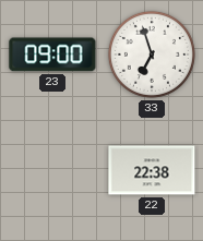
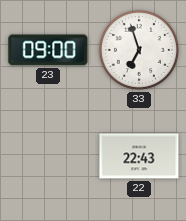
22: 22:38 -> 22:43 (139, 156)
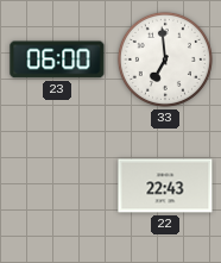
23: 09:00 -> 06:00 (57, 60)
33: 6:57 -> 6:59 (165, 60)
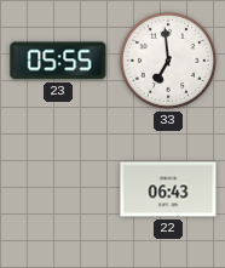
23: 06:00 -> 05:55 (58, 61)
22: 22:43 -> 06:43 (168, 189)
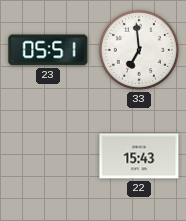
23: 05:55 -> 05:51 (48, 50)
22: 06:43 -> 15:43 (139, 156)
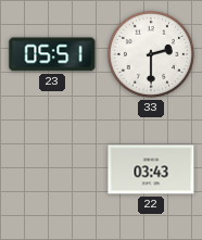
33: 6:59 -> 2:30 (151, 54)
22: 15:43 -> 03:43 (151, 169)
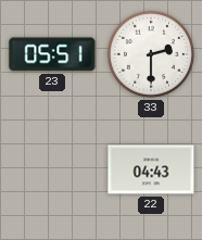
22: 03:43 -> 04:43 (151, 169)
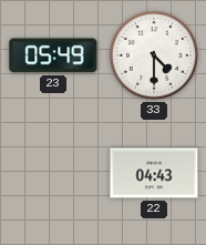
23: 05:51 -> 05:49 (53, 55)
33: 2:30 -> 4:30 (154, 55)
